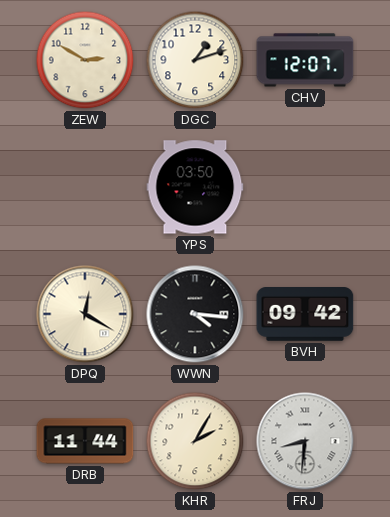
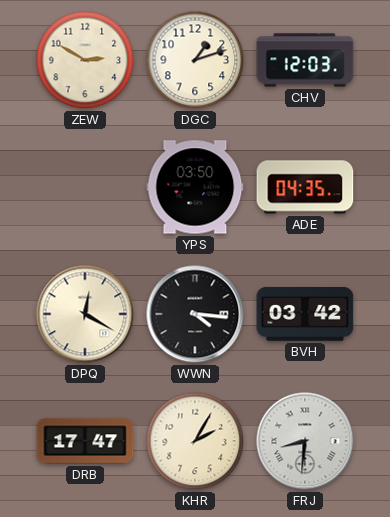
CHV: 12:07 -> 12:03 (305, 60)
ADE: none -> 04:35 (305, 187)
BVH: 09:42 -> 03:42 (305, 315)
DRB: 11:44 -> 17:47 (85, 441)
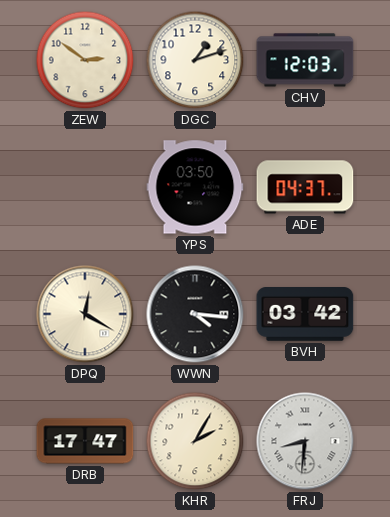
ZEW: 2:50 -> 2:51 (85, 60)
ADE: 04:35 -> 04:37 (305, 187)
